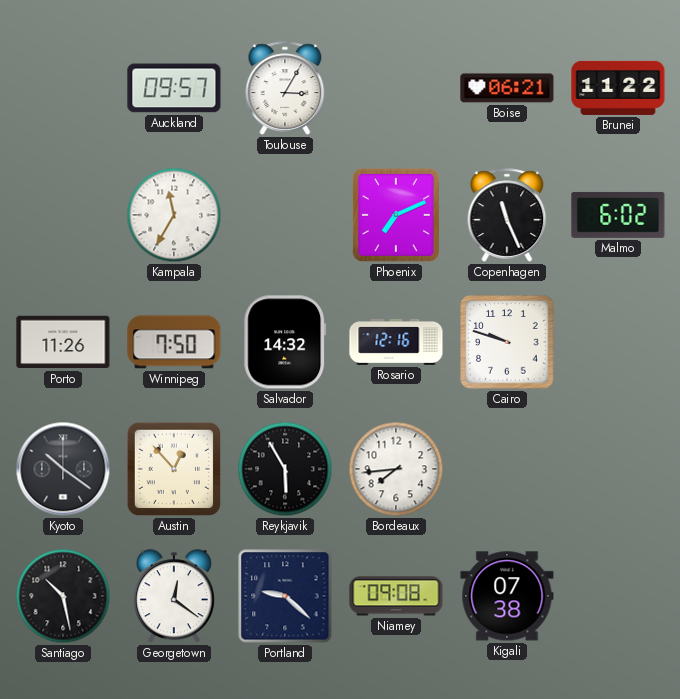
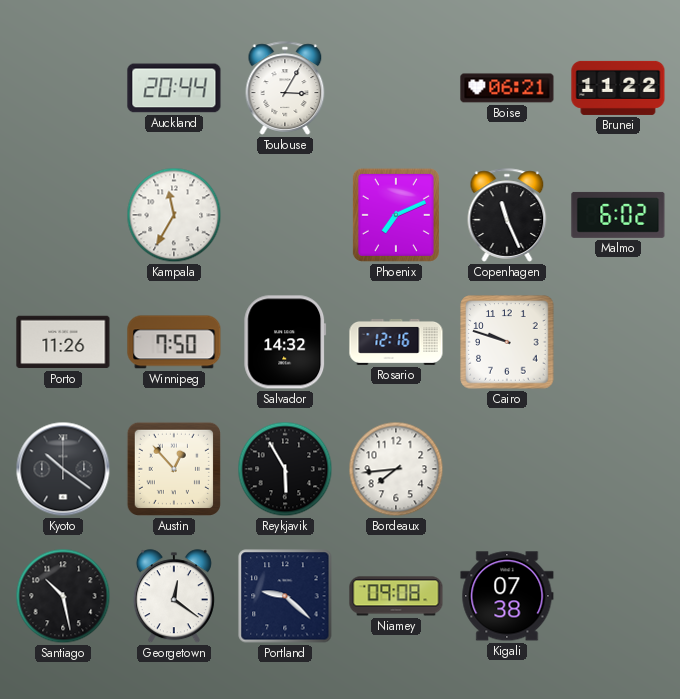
Auckland: 09:57 -> 20:44 (174, 88)
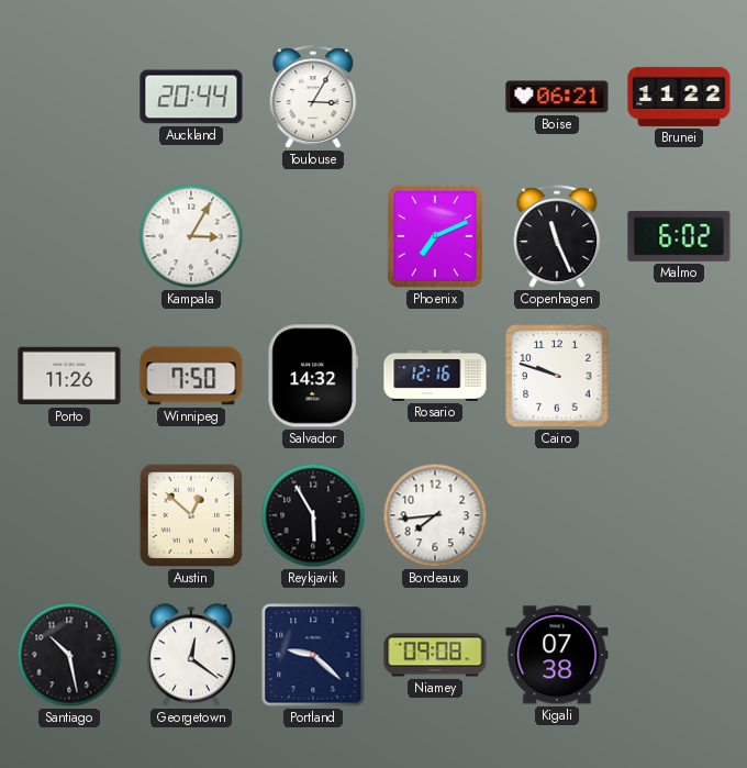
Kampala: 11:35 -> 3:05 (191, 236)
Kyoto: 10:21 -> none (63, 469)
Austin: 12:53 -> 12:52 (191, 515)
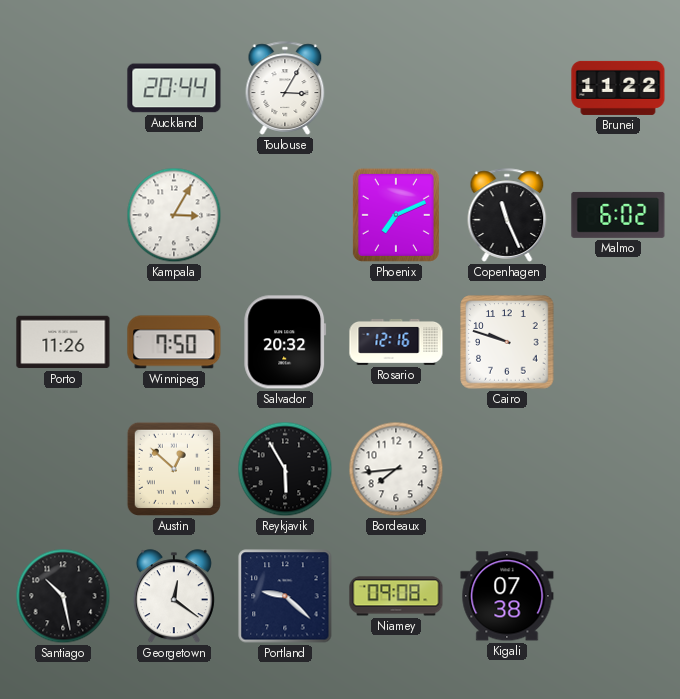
Boise: 06:21 -> none (557, 97)
Salvador: 14:32 -> 20:32 (285, 342)
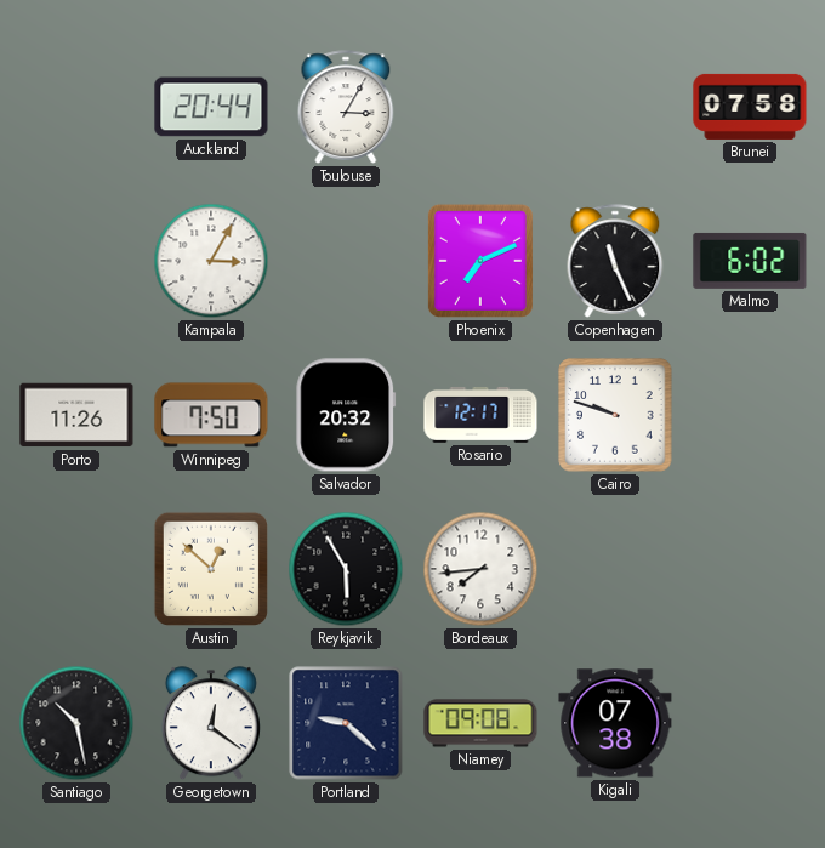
Brunei: 11:22 -> 07:58 (750, 107)
Rosario: 12:16 -> 12:17 (480, 415)
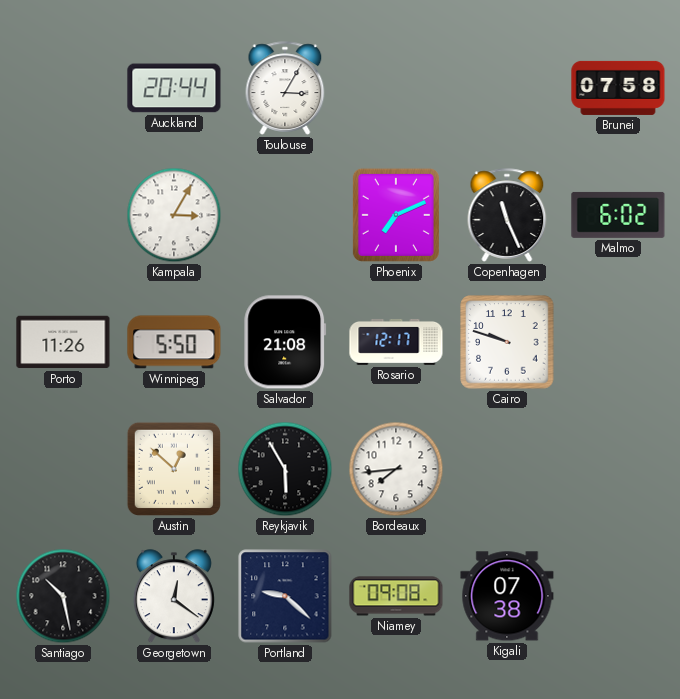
Winnipeg: 7:50 -> 5:50 (174, 342)
Salvador: 20:32 -> 21:08 (285, 342)
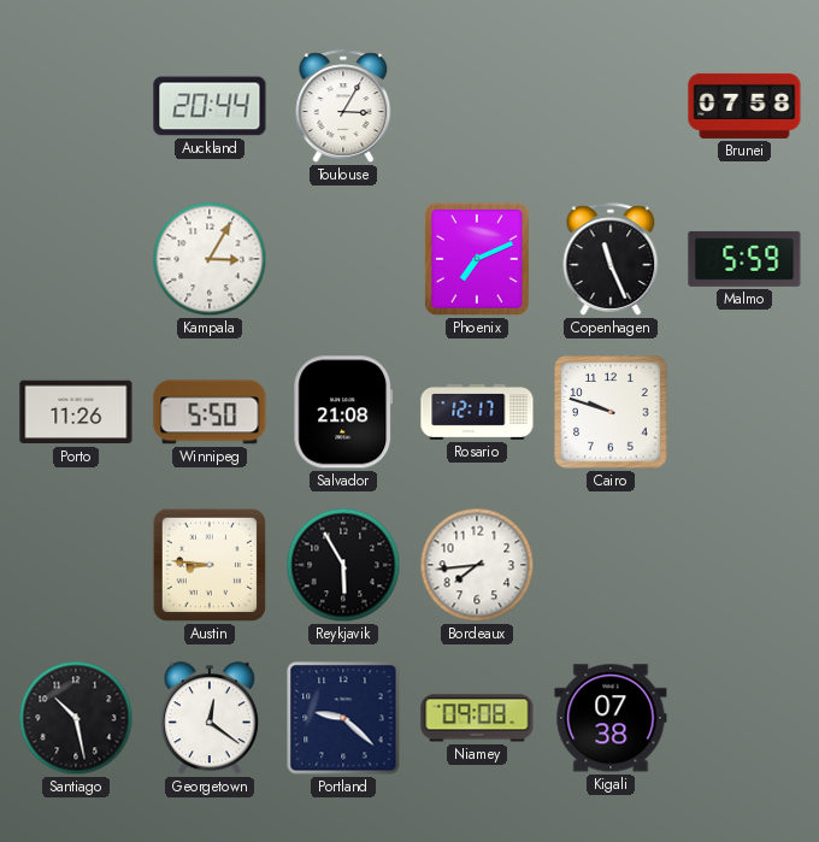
Malmo: 6:02 -> 5:59 (744, 259)
Austin: 12:52 -> 8:46 (210, 565)
